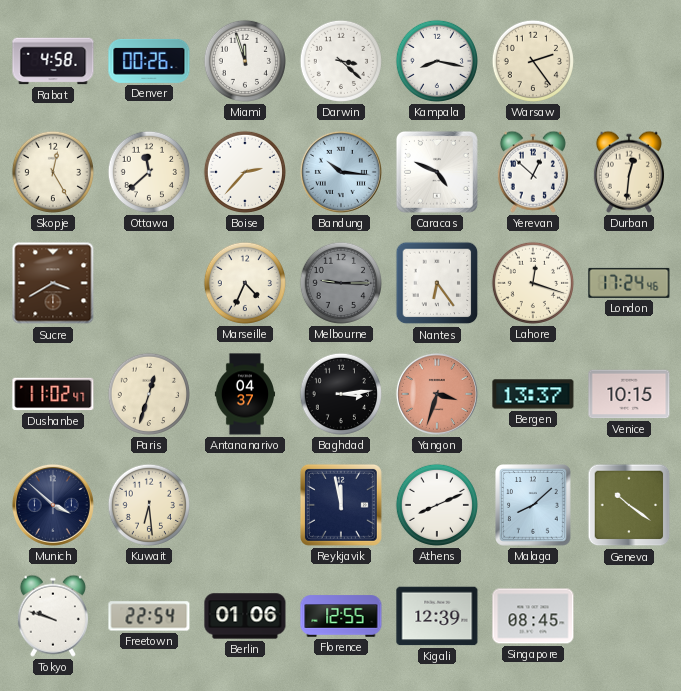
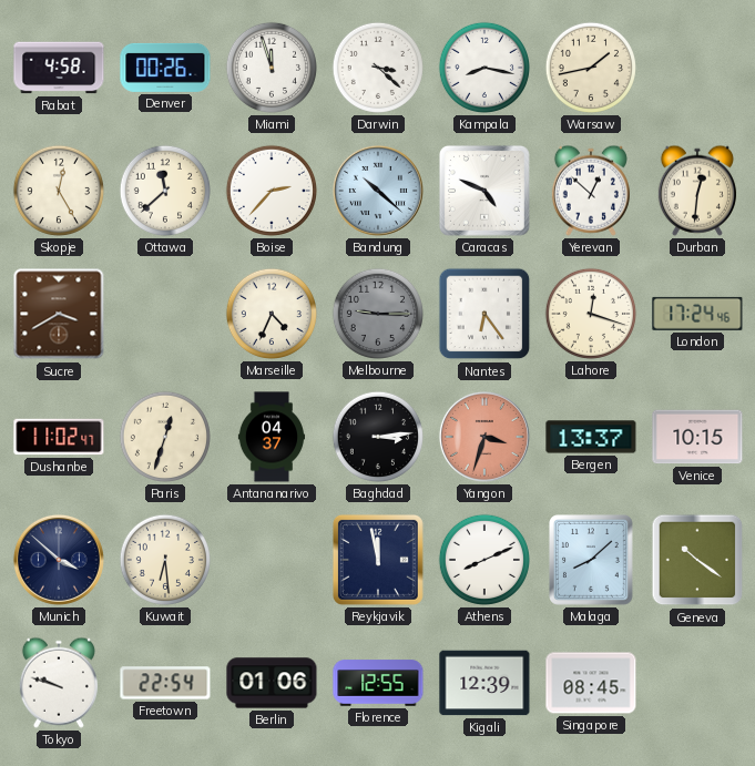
Warsaw: 2:24 -> 1:43 (591, 68)
Bandung: 10:16 -> 10:22 (378, 191)
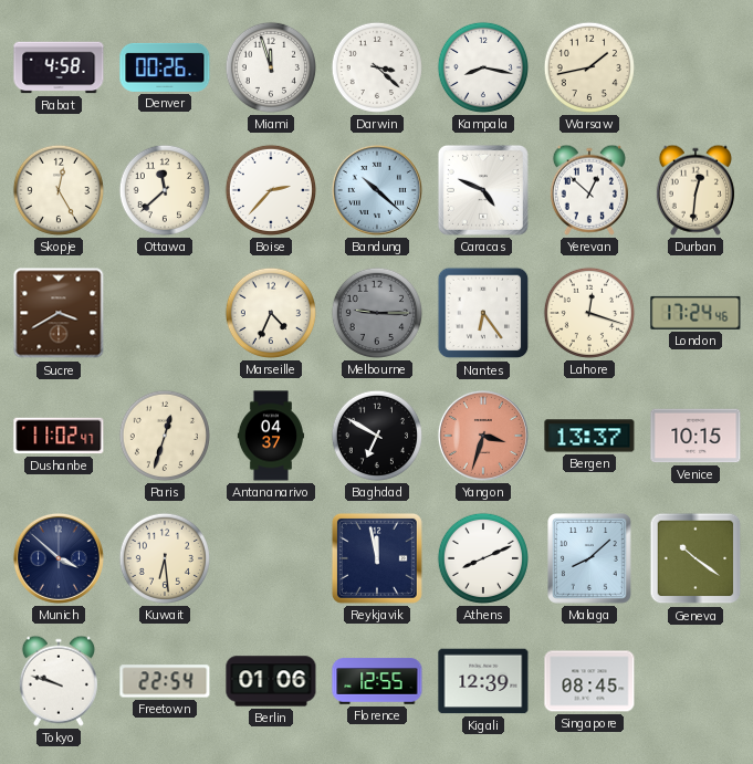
Baghdad: 3:14 -> 6:50 (377, 436)
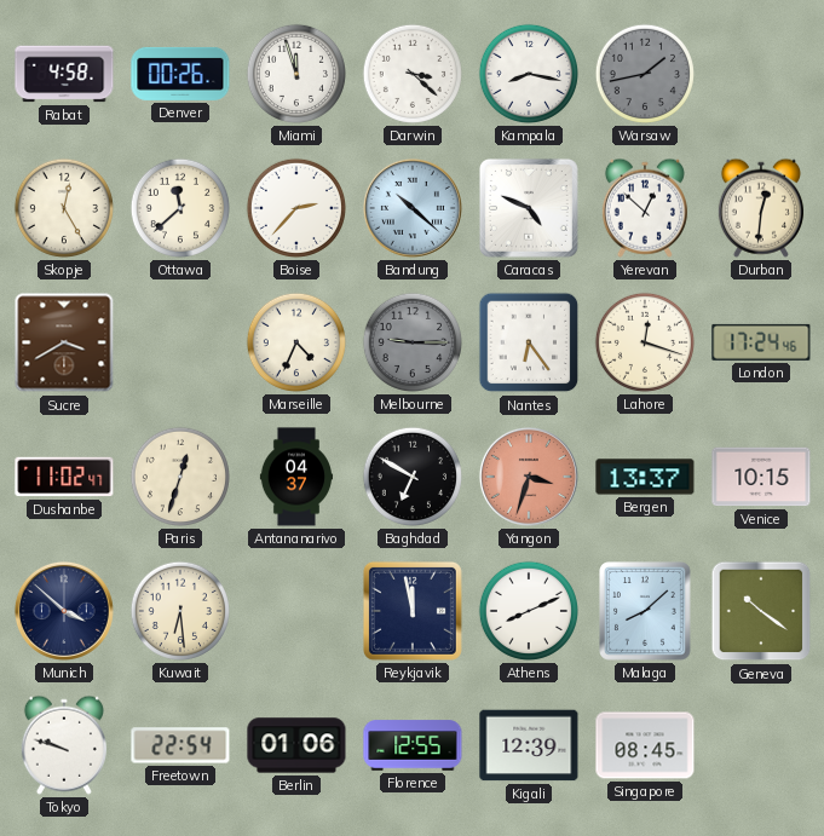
Warsaw dial: cream -> grey (645, 74)
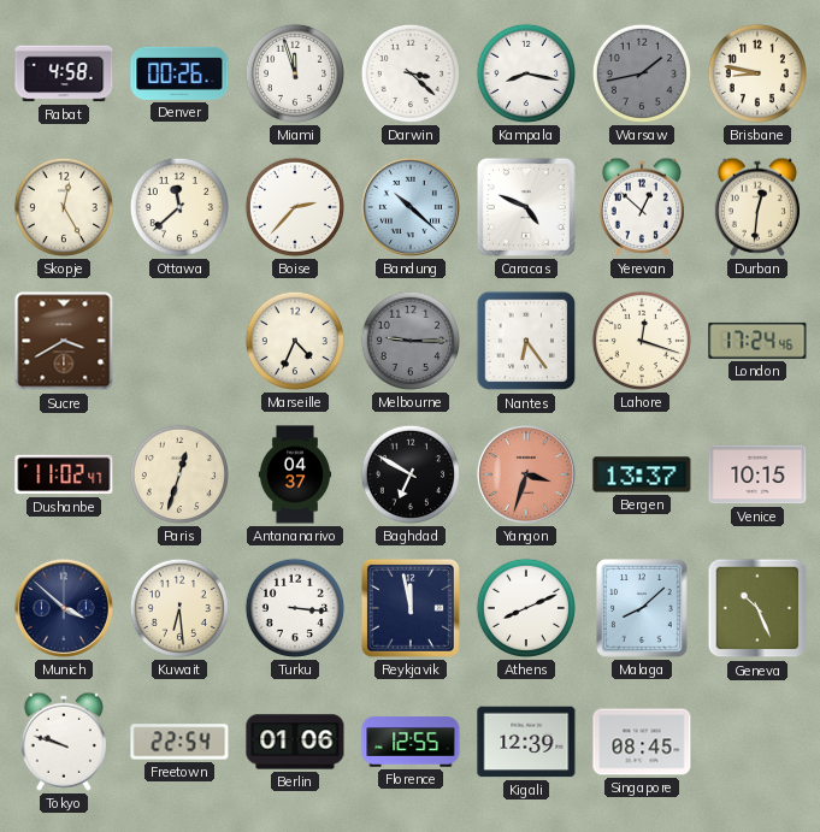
Brisbane: none -> 8:47 (757, 73)
Turku: none -> 3:16 (295, 608)
Geneva: 10:21 -> 10:26 (757, 608)
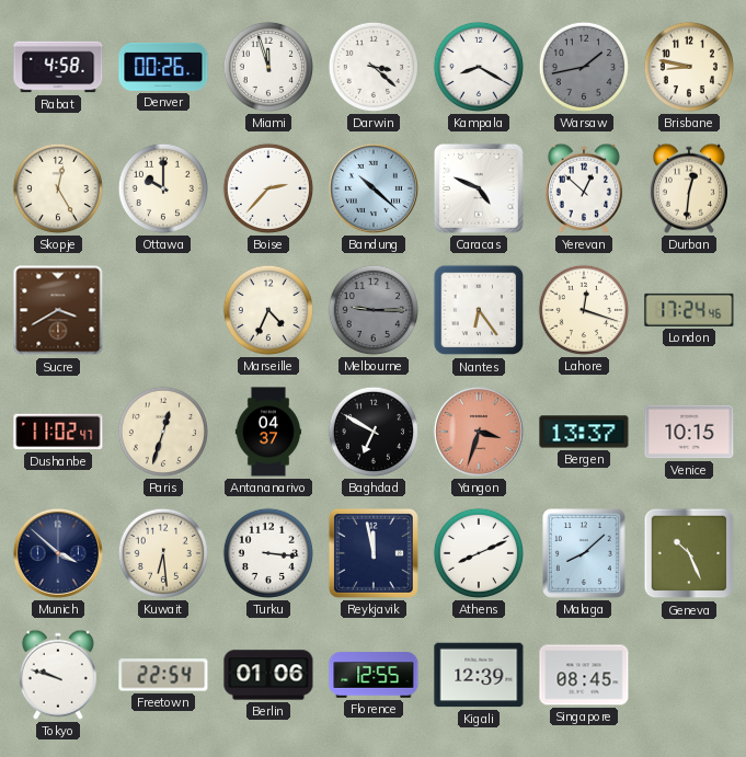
Kampala: 8:17 -> 8:20 (479, 67)
Ottawa: 11:38 -> 10:00 (163, 188)
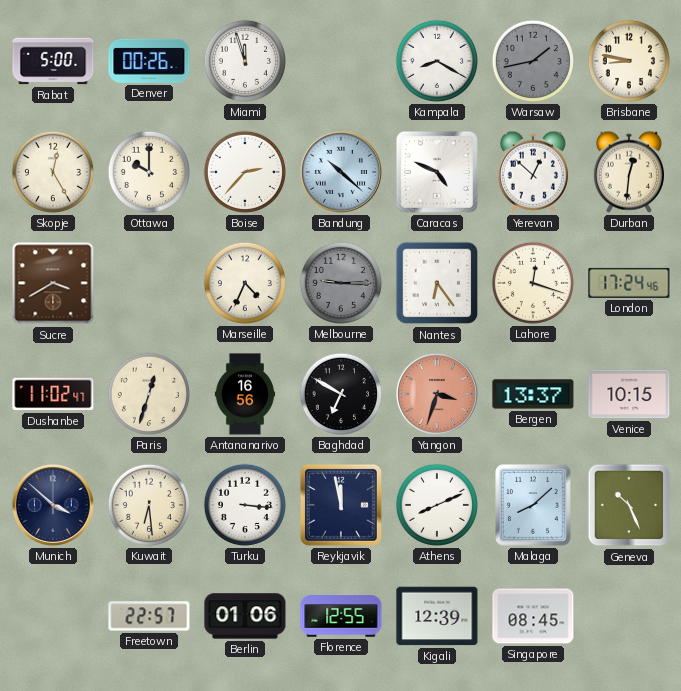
Rabat: 4:58 -> 5:00 (53, 61)
Darwin: 3:22 -> none (374, 67)
Antananarivo: 04:37 -> 16:56 (244, 394)
Tokyo: 9:48 -> none (58, 675)
Freetown: 22:54 -> 22:57 (149, 616)
